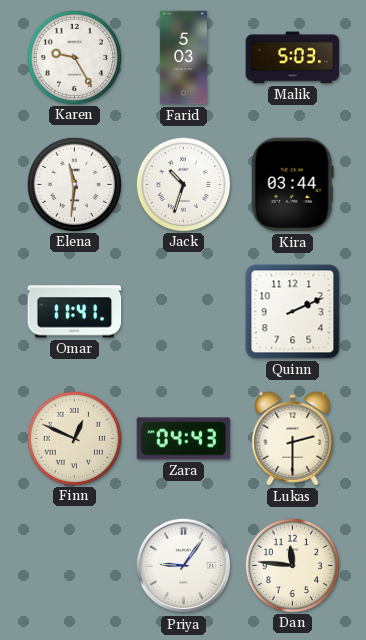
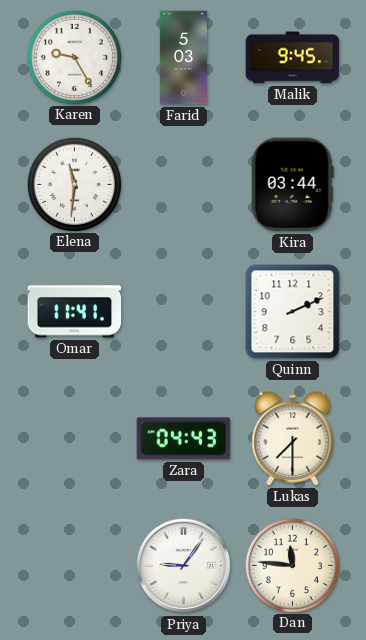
Malik: 5:03 -> 9:45 (293, 58)
Jack: 10:33 -> none (183, 184)
Finn: 12:49 -> none (74, 438)
Lukas: 2:30 -> 7:30 (293, 439)
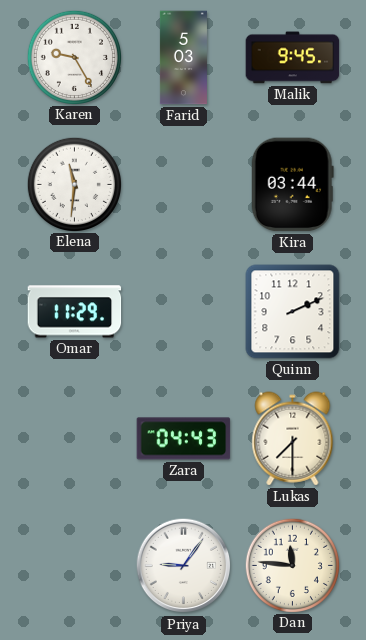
Omar: 11:41 -> 11:29 (75, 312)
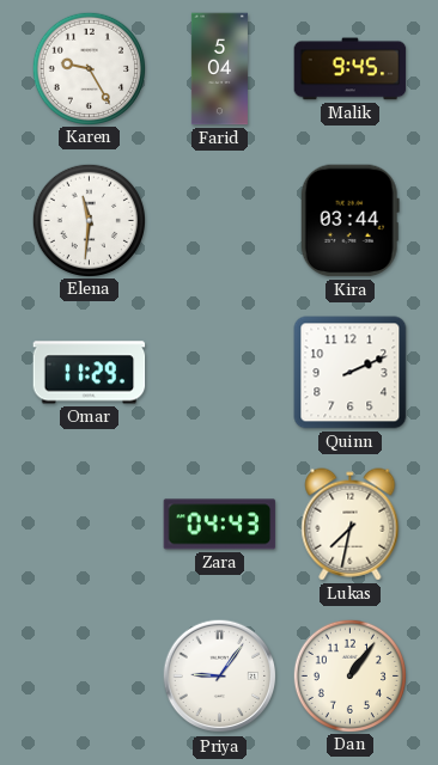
Farid: 5:03 -> 5:04 (219, 69)
Lukas: 7:30 -> 7:32 (351, 525)
Dan: 11:46 -> 1:06 (349, 675)
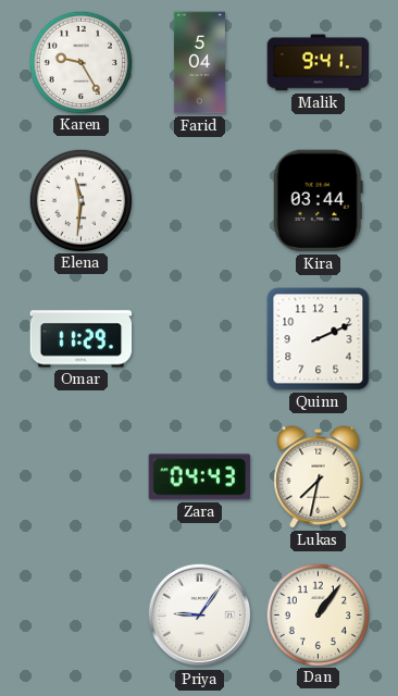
Malik: 9:45 -> 9:41 (319, 63)
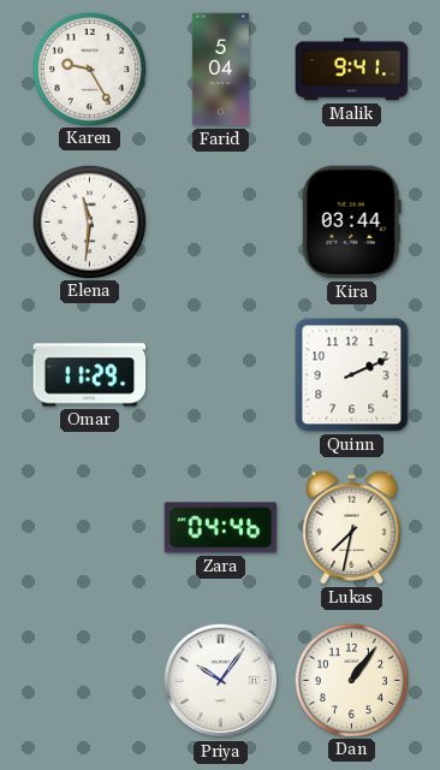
Zara: 04:43 -> 04:46 (221, 528)
Priya: 9:06 -> 10:06 (221, 681)
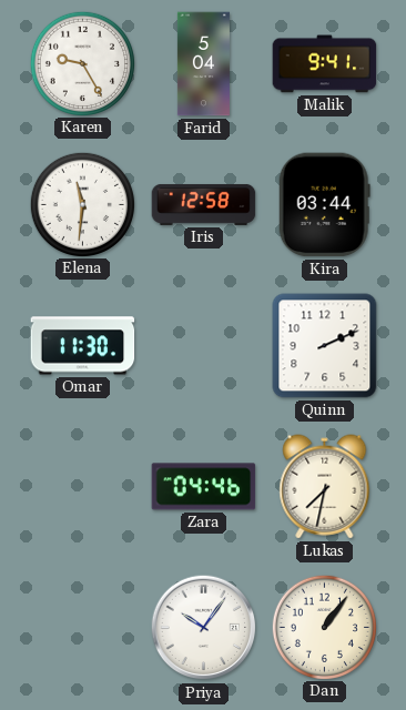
Iris: none -> 12:58 (204, 204)
Omar: 11:29 -> 11:30 (83, 346)
